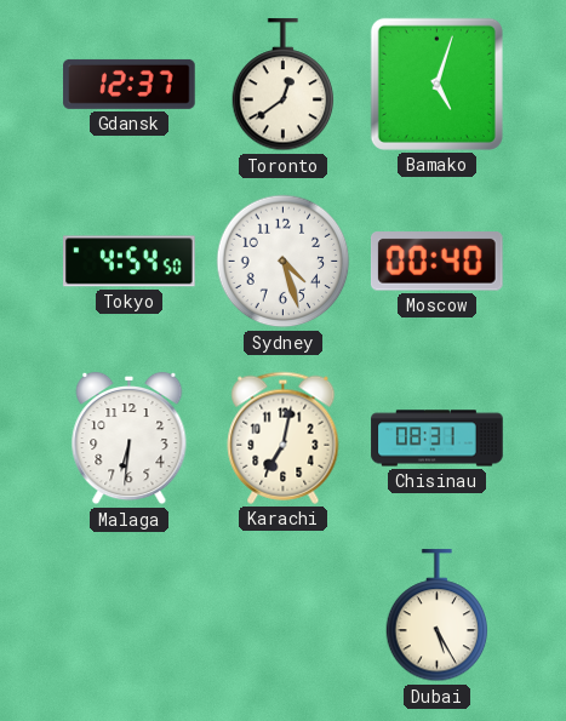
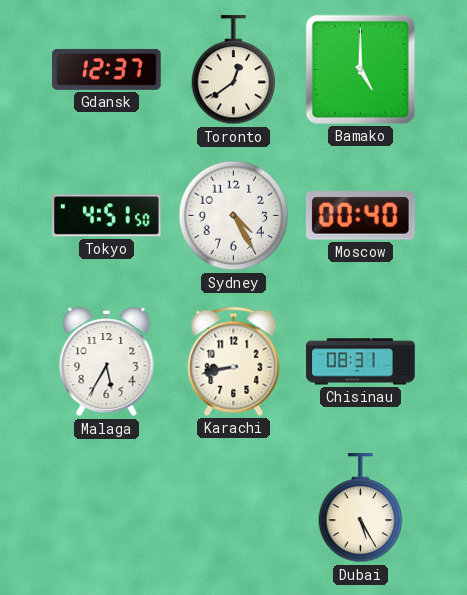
Bamako: 5:03 -> 5:00 (360, 69)
Tokyo: 4:54 -> 4:51 (107, 216)
Sydney: 4:27 -> 4:25 (234, 216)
Malaga: 6:31 -> 5:35 (107, 362)
Karachi: 7:02 -> 8:43 (234, 361)
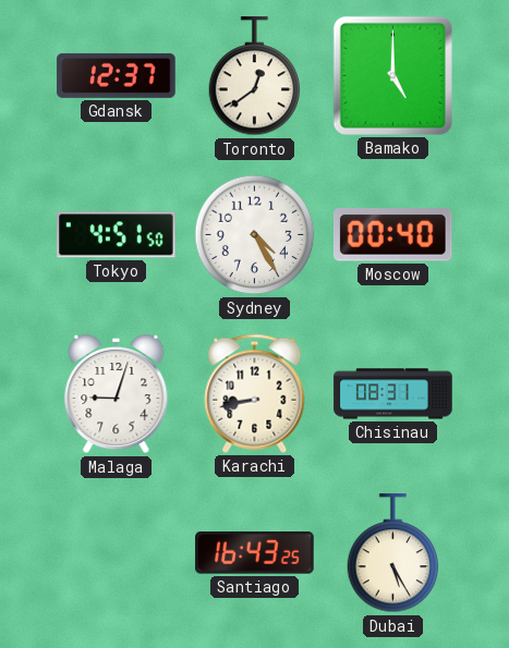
Malaga: 5:35 -> 9:03 (117, 394)
Santiago: none -> 16:43 (255, 553)
